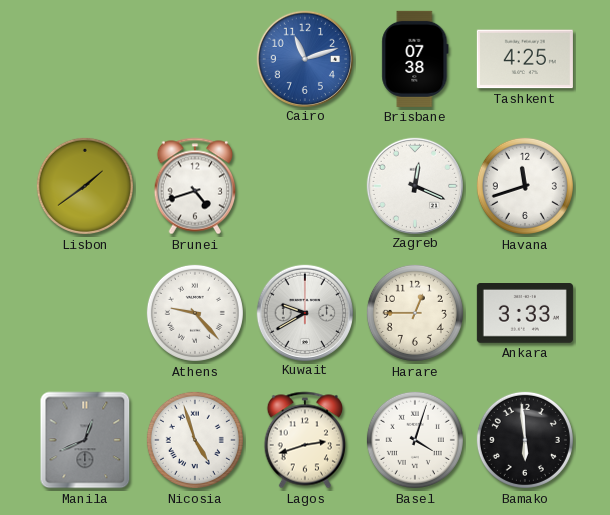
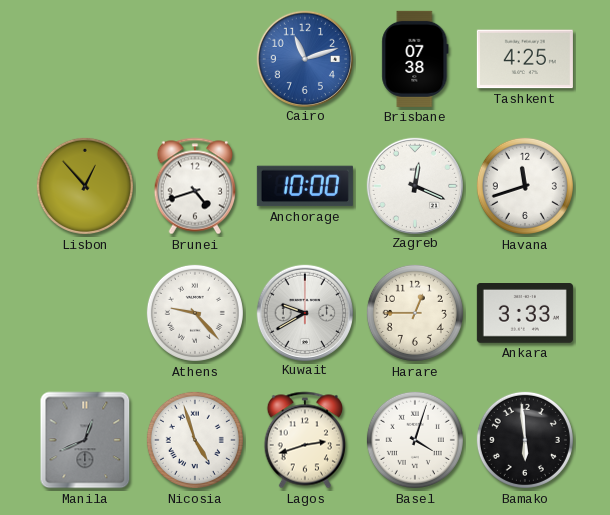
Lisbon: 1:39 -> 12:53 (85, 186)
Anchorage: none -> 10:00 (305, 186)
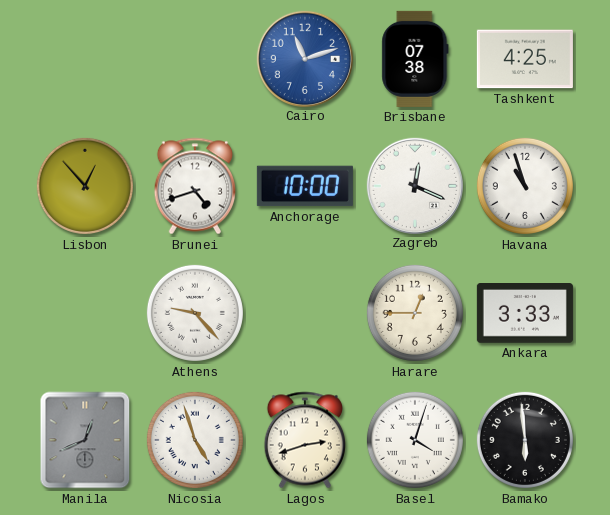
Havana: 11:42 -> 10:57 (525, 186)
Kuwait: 9:40 -> none (304, 312)
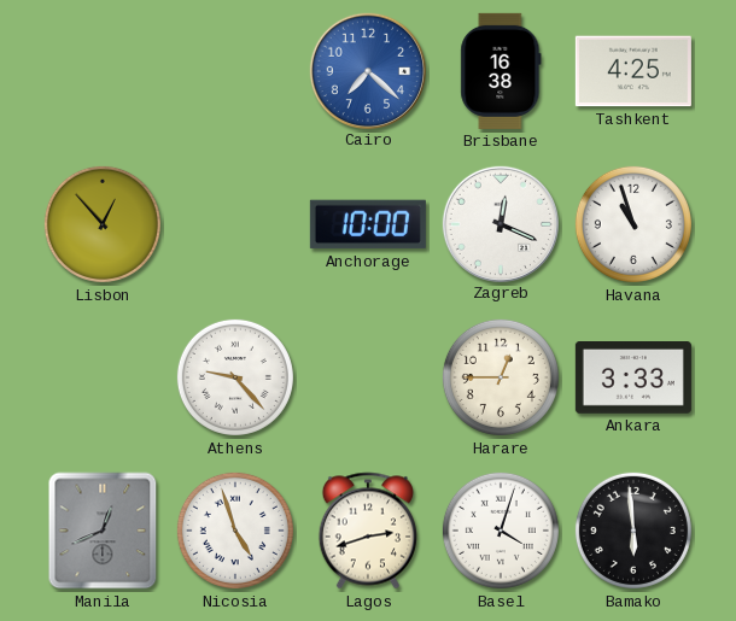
Cairo: 11:12 -> 7:22 (367, 70)
Brisbane: 07:38 -> 16:38 (501, 71)
Brunei: 4:42 -> none (194, 186)
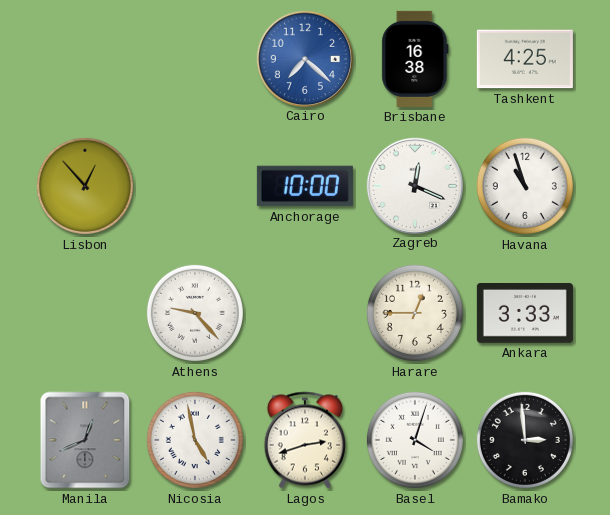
Nicosia: 4:57 -> 4:58 (195, 440)
Bamako: 5:59 -> 2:59 (525, 440)
